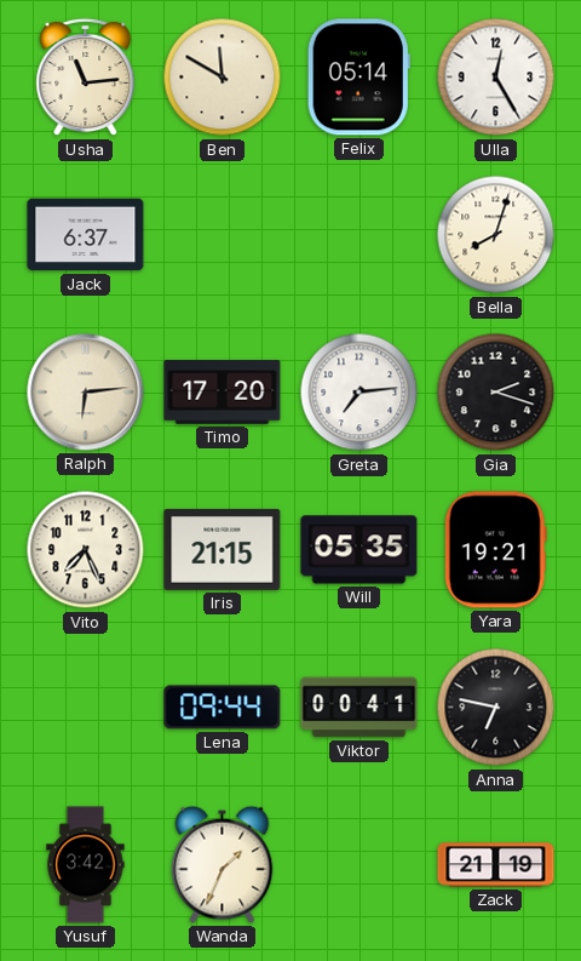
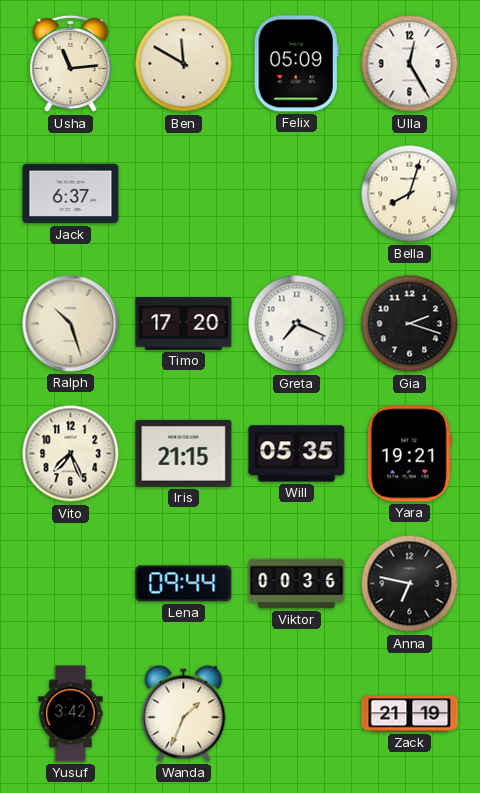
Felix: 05:14 -> 05:09 (296, 64)
Ralph: 6:14 -> 10:27 (71, 324)
Greta: 7:14 -> 7:19 (297, 324)
Viktor: 00:41 -> 00:36 (297, 584)
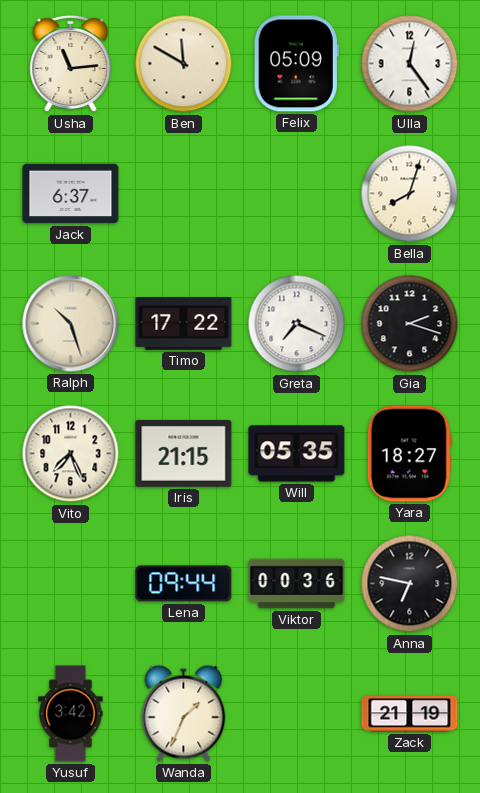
Ulla: 12:25 -> 12:24 (410, 64)
Timo: 17:20 -> 17:22 (184, 324)
Yara: 19:21 -> 18:27 (409, 454)
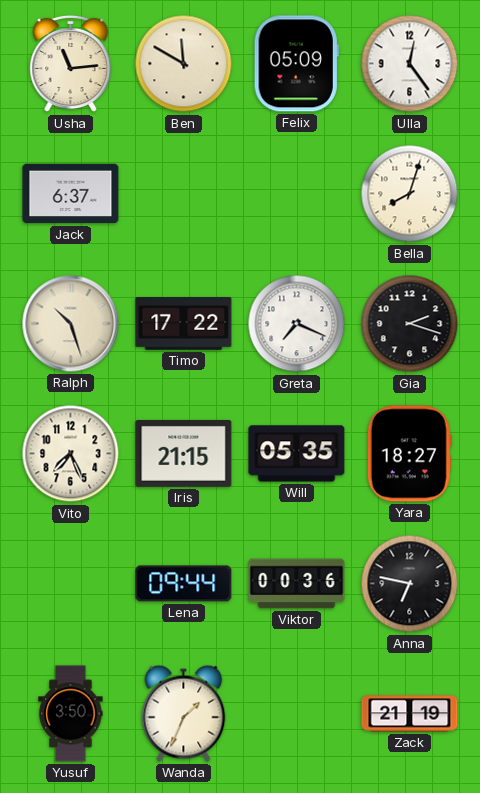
Yusuf: 3:42 -> 3:50 (71, 714)
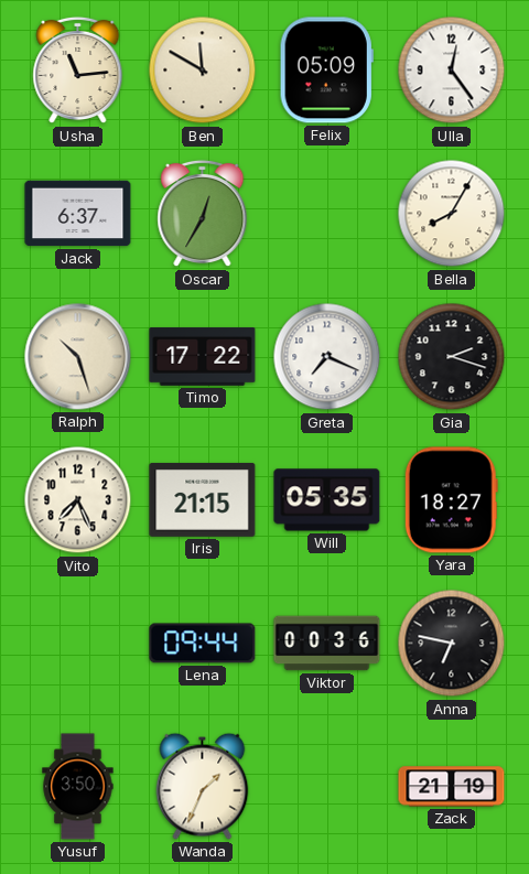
Oscar: none -> 12:35 (203, 214)
Bella: 8:03 -> 8:05 (452, 214)
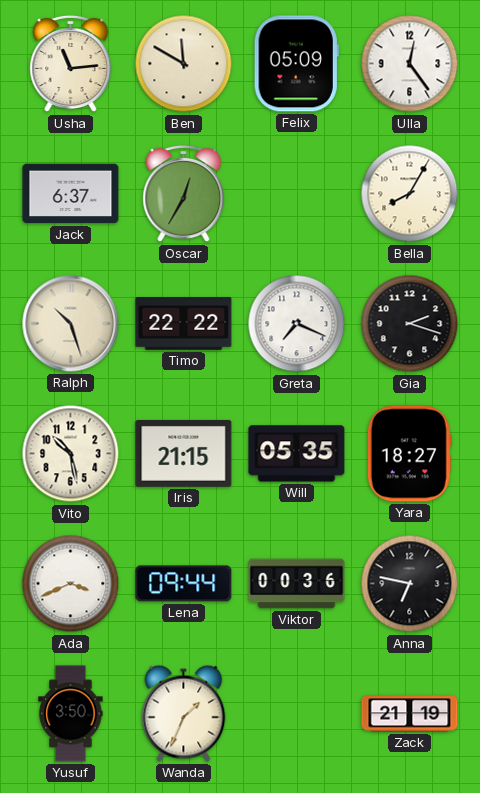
Timo: 17:22 -> 22:22 (184, 324)
Vito: 7:26 -> 10:28 (71, 454)
Ada: none -> 3:41 (71, 584)
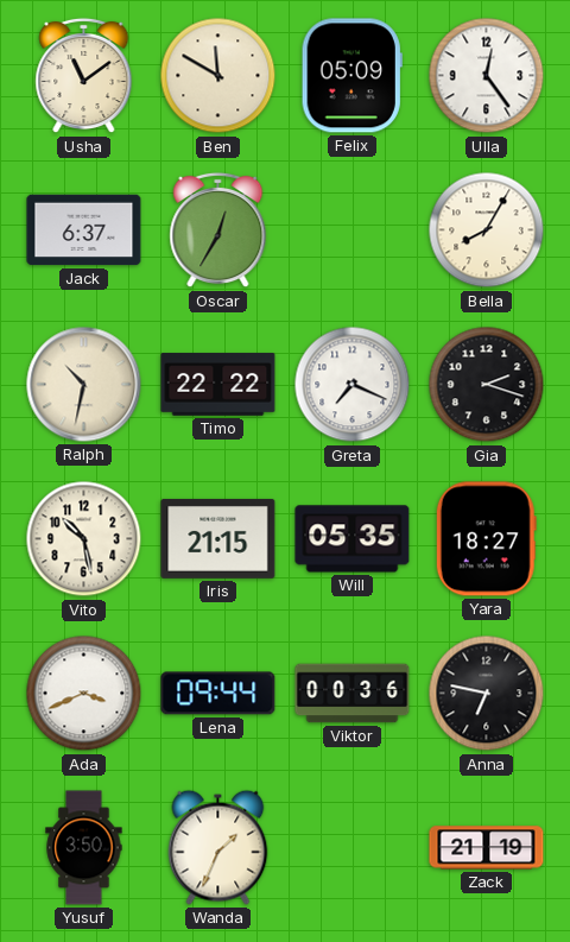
Usha: 11:14 -> 11:09 (84, 76)
Ralph: 10:27 -> 10:32 (84, 385)
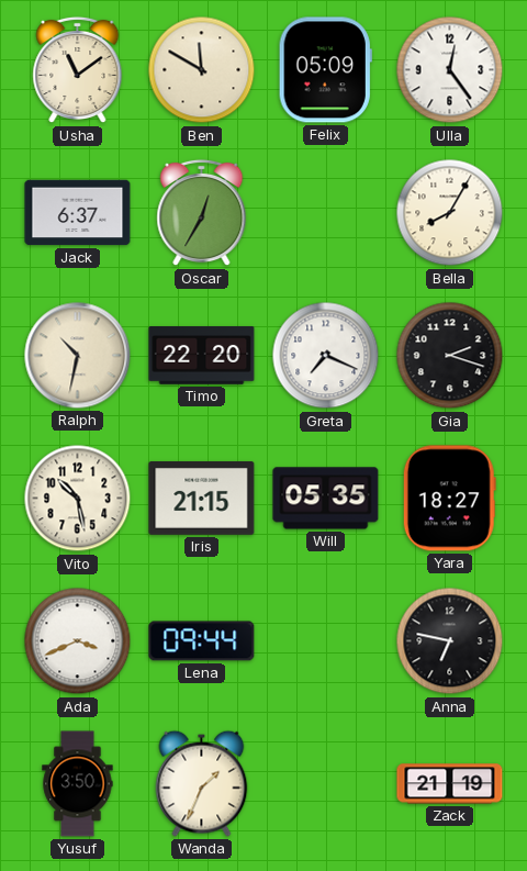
Timo: 22:22 -> 22:20 (202, 356)
Viktor: 00:36 -> none (353, 694)
